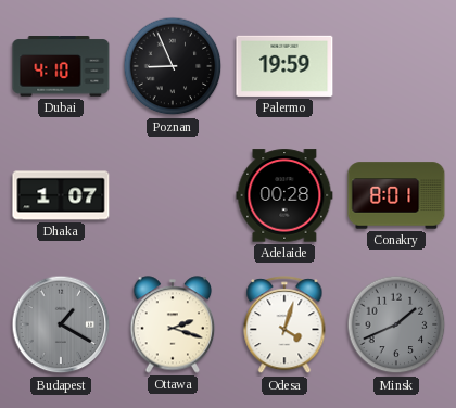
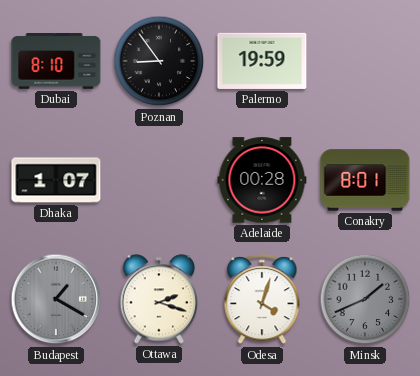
Dubai: 4:10 -> 8:10 (56, 62)
Poznan: 8:56 -> 8:54 (159, 61)
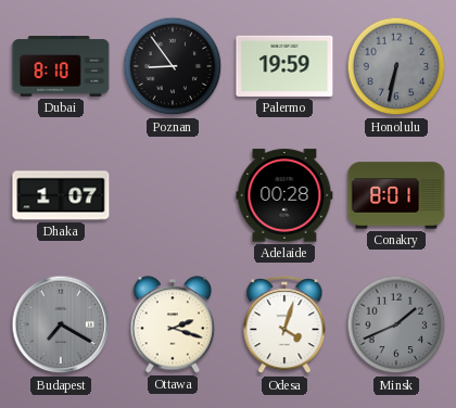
Honolulu: none -> 6:32 (396, 66)
Budapest: 1:20 -> 7:20 (61, 324)
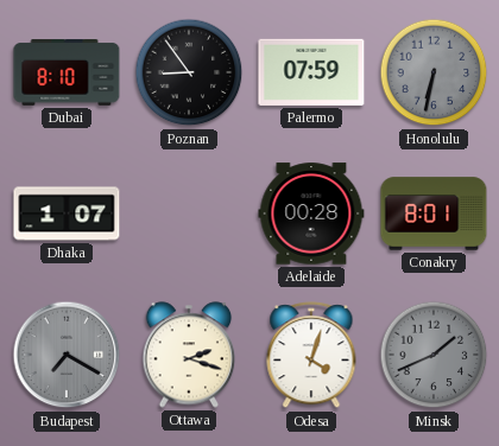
Palermo: 19:59 -> 07:59 (311, 72)
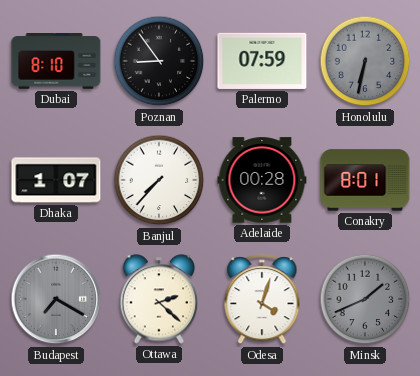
Banjul: none -> 7:37 (159, 180)
Ottawa: 2:18 -> 2:22 (159, 299)
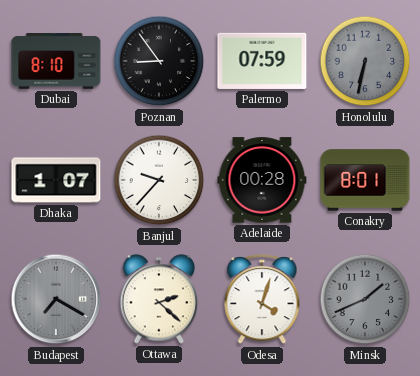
Banjul: 7:37 -> 9:37 (159, 180)
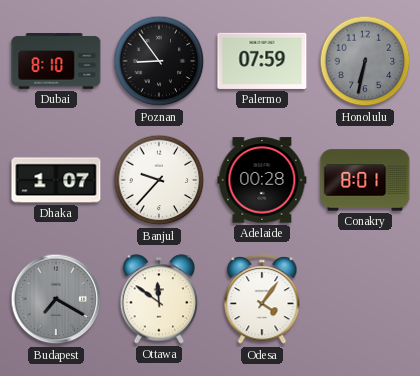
Ottawa: 2:22 -> 11:51 (159, 299)
Odesa: 4:03 -> 4:06 (262, 300)
Minsk: 1:41 -> none (365, 299)
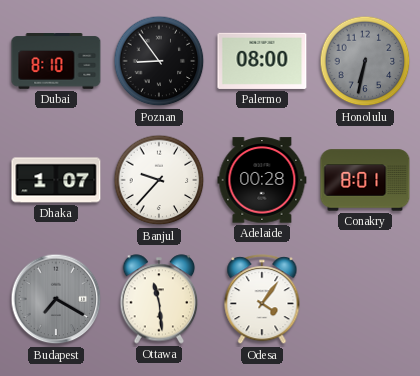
Palermo: 07:59 -> 08:00 (262, 61)
Ottawa: 11:51 -> 11:29 (159, 299)
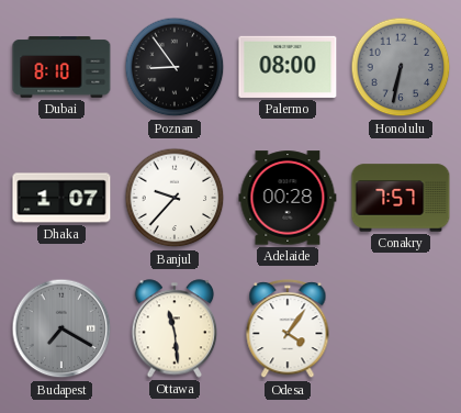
Conakry: 8:01 -> 7:57 (401, 198)
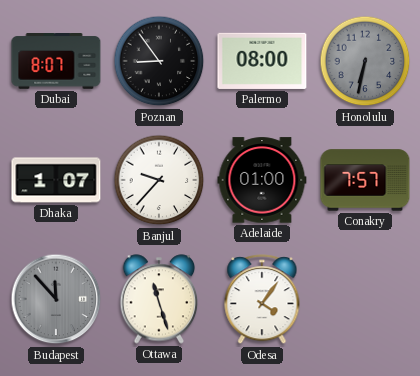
Dubai: 8:10 -> 8:07 (56, 62)
Adelaide: 00:28 -> 01:00 (262, 180)
Budapest: 7:20 -> 11:53 (56, 299)
Ottawa: 11:29 -> 11:27 (159, 299)
